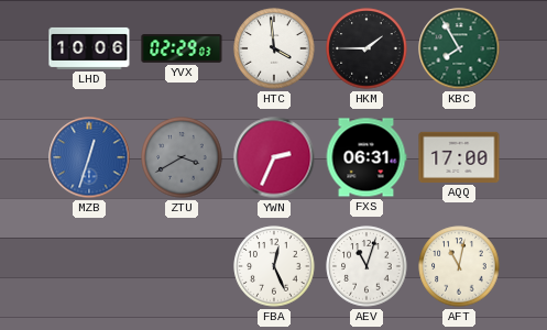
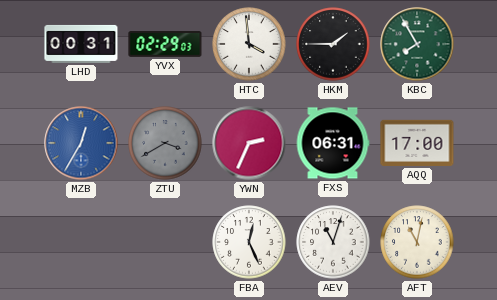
LHD: 10:06 -> 00:31 (81, 44)
MZB: 12:33 -> 12:35 (81, 143)
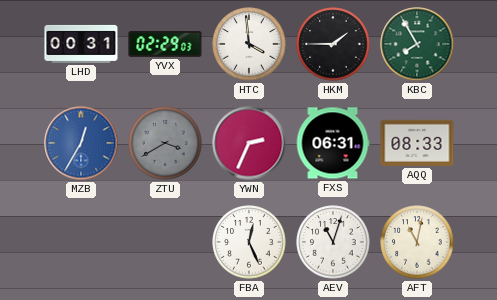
AQQ: 17:00 -> 08:33 (417, 143)
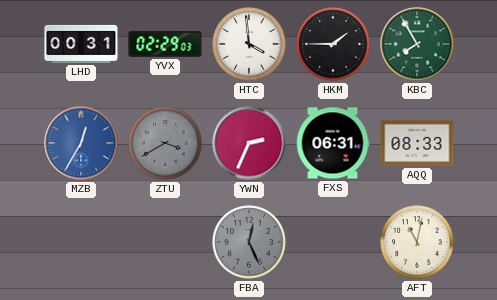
FBA dial: white -> grey (249, 242)
AEV: 11:03 -> none (333, 242)
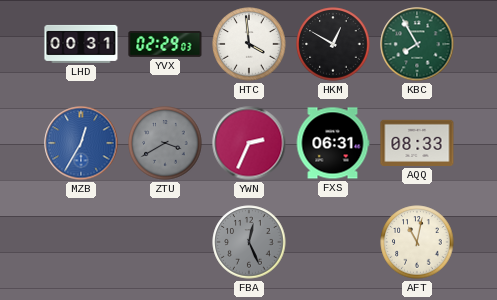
HKM: 1:45 -> 12:50 (333, 44)
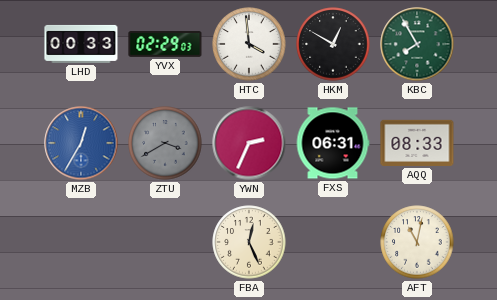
LHD: 00:31 -> 00:33 (81, 44)
FBA dial: grey -> cream (249, 242)
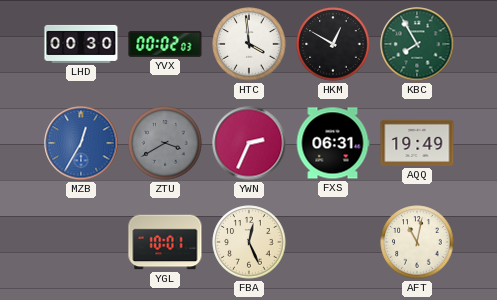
LHD: 00:33 -> 00:30 (81, 44)
YVX: 02:29 -> 00:02 (165, 44)
AQQ: 08:33 -> 19:49 (417, 143)
YGL: none -> 10:01 (165, 242)
